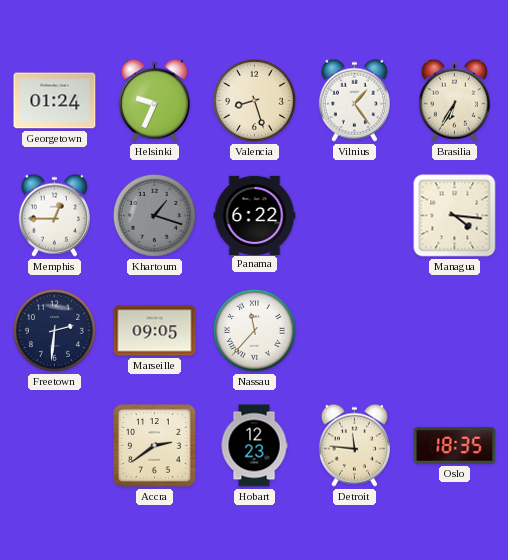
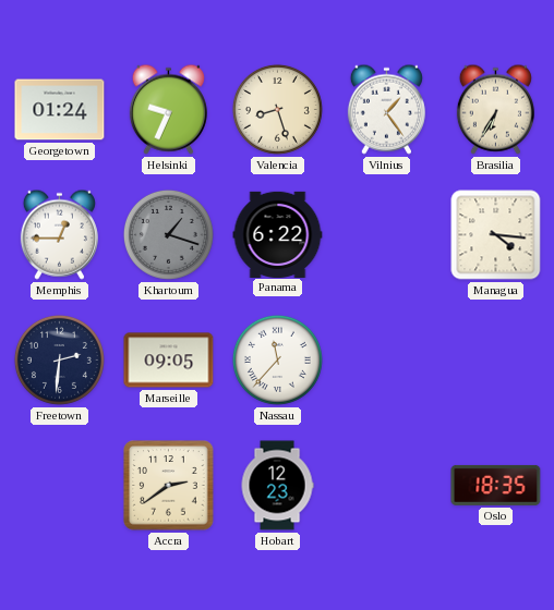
Detroit: 11:46 -> none (354, 445)
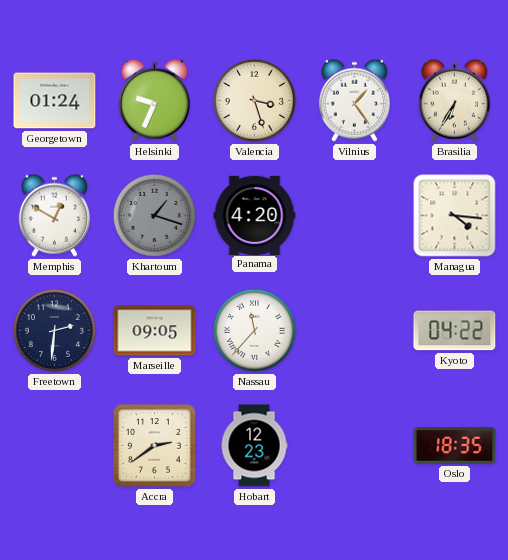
Valencia: 8:27 -> 3:27 (254, 100)
Memphis: 12:45 -> 12:50 (54, 215)
Panama: 6:22 -> 4:20 (255, 215)
Kyoto: none -> 04:22 (455, 331)
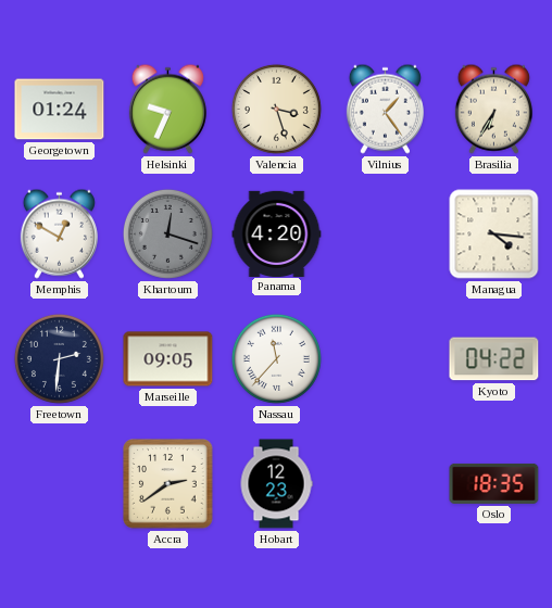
Khartoum: 1:18 -> 12:18 (167, 233)
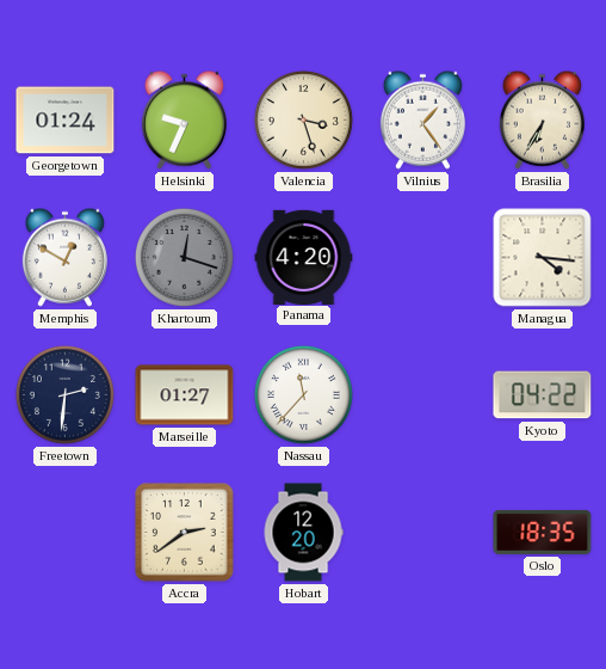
Marseille: 09:05 -> 01:27 (185, 395)
Hobart: 12:23 -> 12:20 (303, 533)
